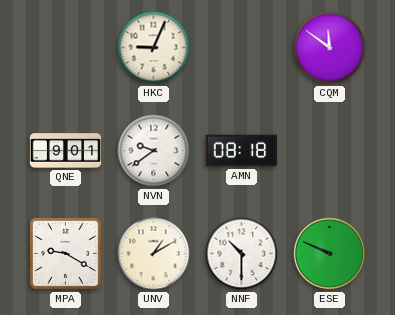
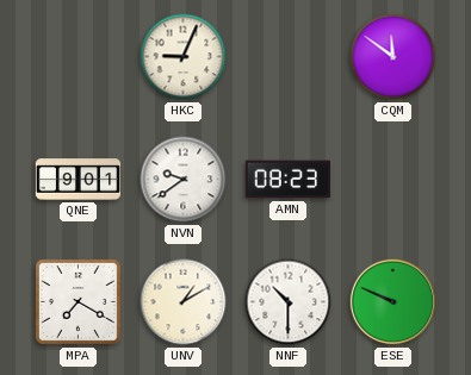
AMN: 08:18 -> 08:23 (287, 180)
MPA: 9:20 -> 7:20 (78, 301)
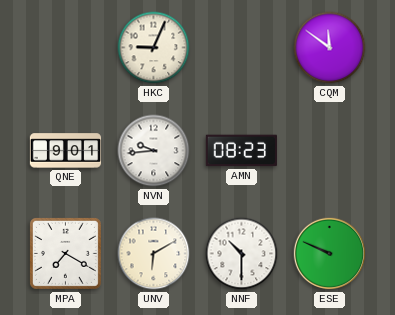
NVN: 9:39 -> 9:44 (154, 151)
UNV: 1:10 -> 6:10 (154, 254)
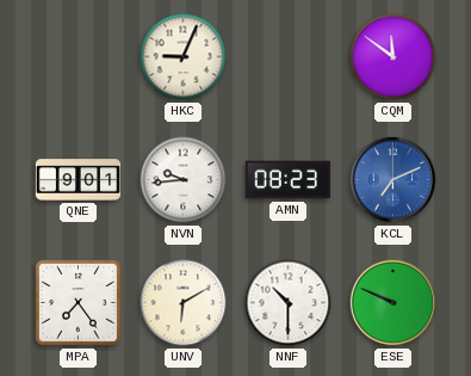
KCL: none -> 7:11 (393, 180)
MPA: 7:20 -> 7:24 (78, 302)
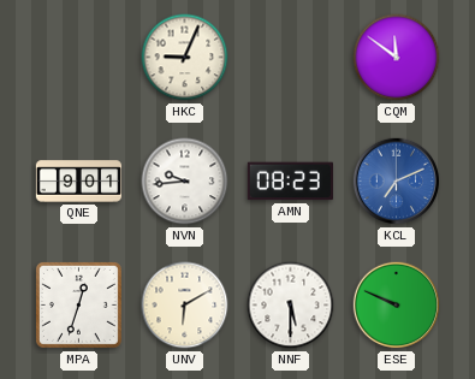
MPA: 7:24 -> 12:33 (78, 304)
NNF: 10:30 -> 5:30 (291, 306)
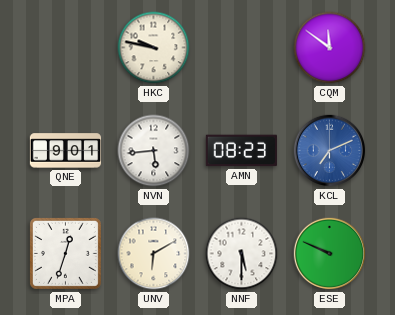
HKC: 9:04 -> 9:47 (154, 48)
NVN: 9:44 -> 5:44 (154, 151)
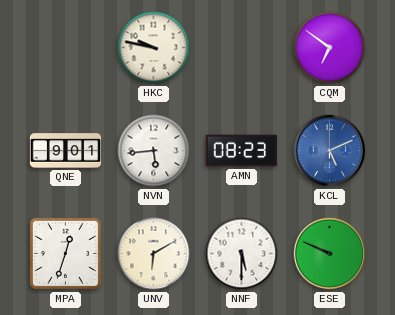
CQM: 11:51 -> 6:51 (330, 48)
KCL: 7:11 -> 5:11 (330, 151)
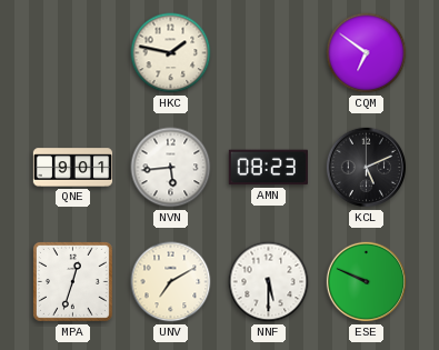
HKC: 9:47 -> 1:47 (171, 53)
KCL dial: blue -> black (367, 168)
UNV: 6:10 -> 7:10 (171, 282)
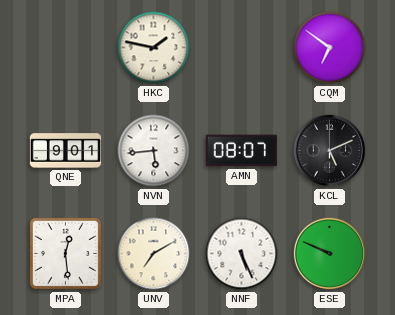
AMN: 08:23 -> 08:07 (241, 151)
MPA: 12:33 -> 12:29 (65, 253)
NNF: 5:30 -> 5:26 (242, 254)
